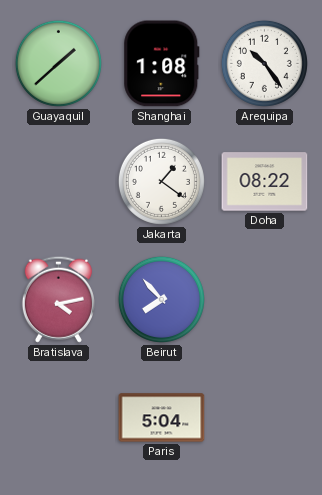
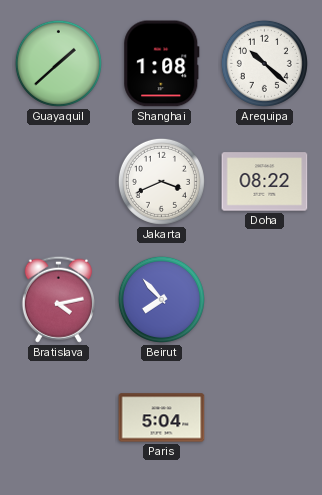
Arequipa: 10:24 -> 10:22 (264, 63)
Jakarta: 1:21 -> 3:41 (161, 181)
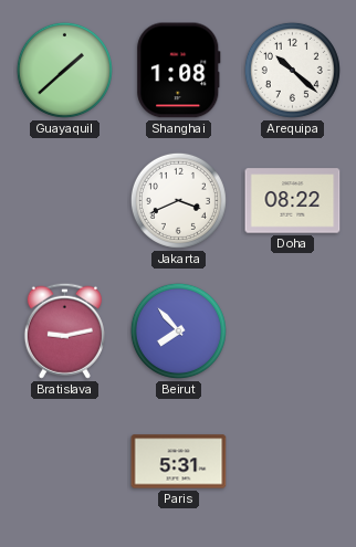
Bratislava: 4:13 -> 9:13 (64, 330)
Paris: 5:04 -> 5:31 (179, 462)
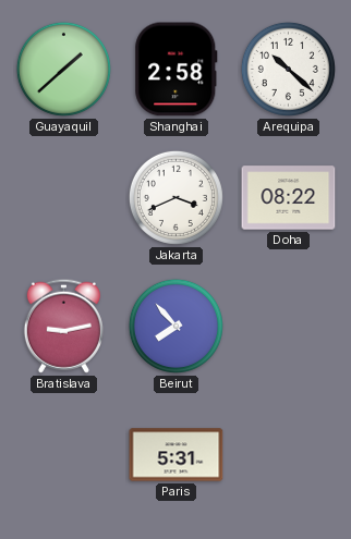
Shanghai: 1:08 -> 2:58 (177, 70)
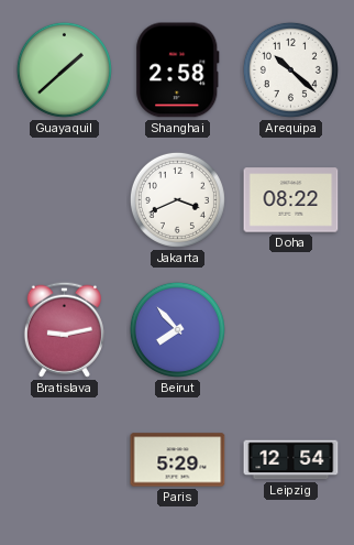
Paris: 5:31 -> 5:29 (178, 460)
Leipzig: none -> 12:54 (291, 460)
